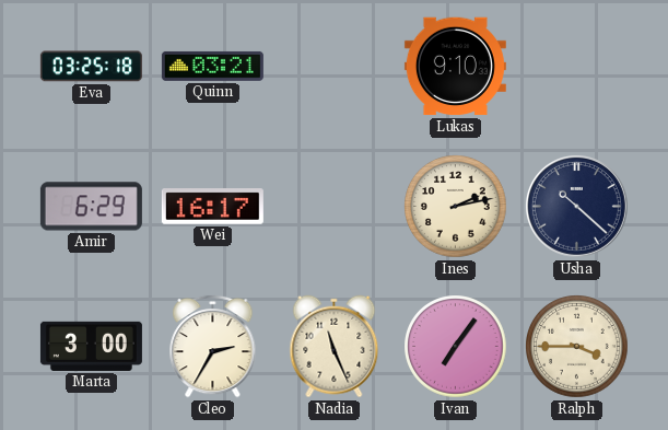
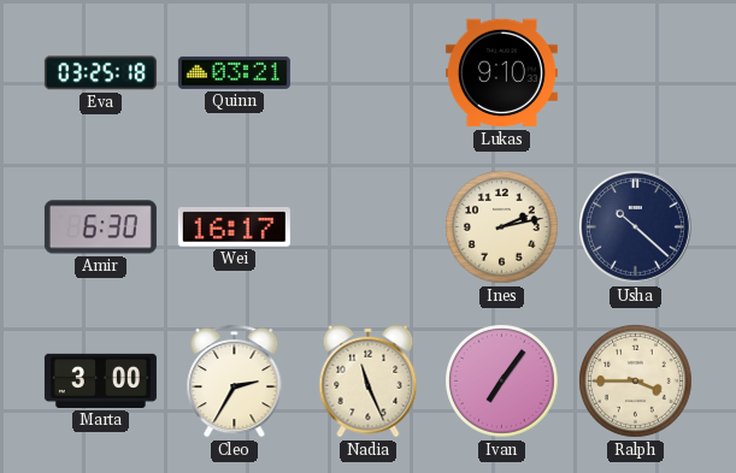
Amir: 6:29 -> 6:30 (100, 227)
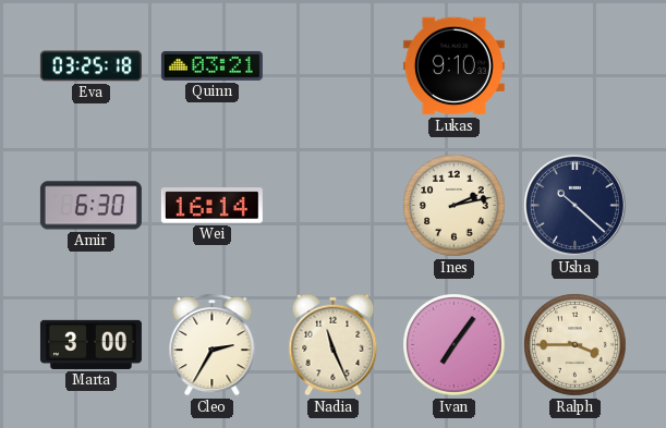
Wei: 16:17 -> 16:14 (211, 206)
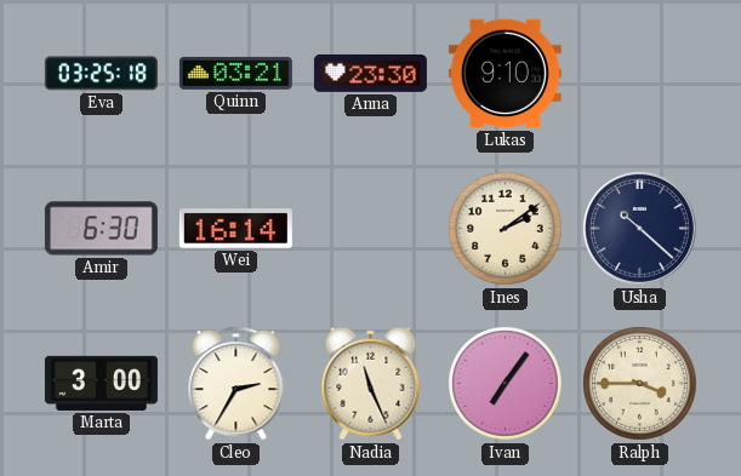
Anna: none -> 23:30 (370, 73)
Ines: 2:13 -> 2:09 (506, 229)
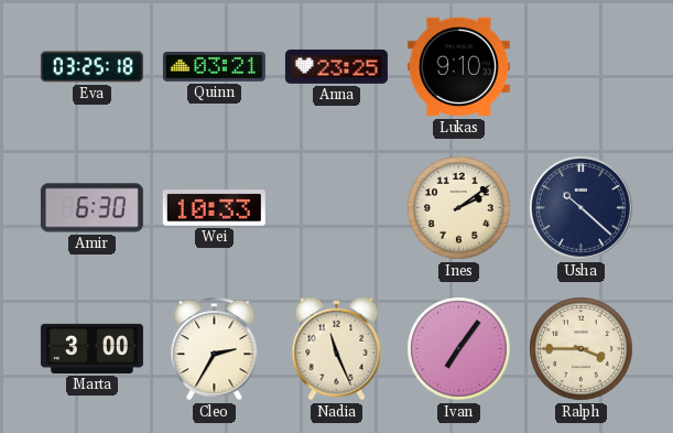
Anna: 23:30 -> 23:25 (336, 66)
Wei: 16:14 -> 10:33 (214, 208)
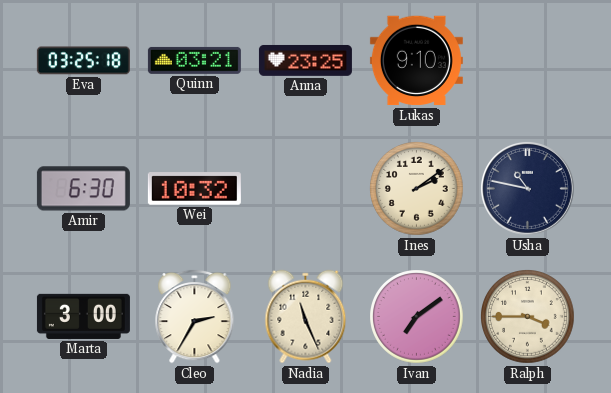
Wei: 10:33 -> 10:32 (194, 189)
Usha: 10:22 -> 10:47 (527, 188)
Ivan: 7:06 -> 7:09 (417, 317)
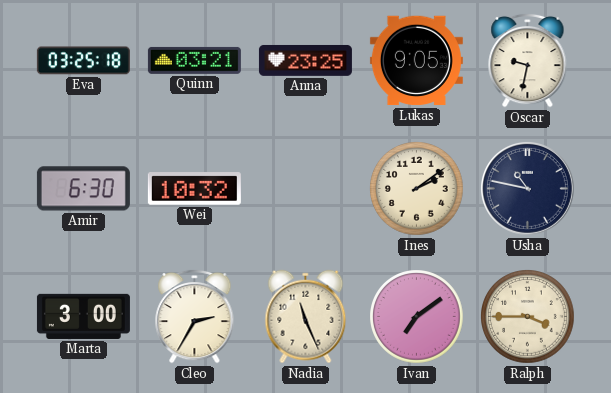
Lukas: 9:10 -> 9:05 (416, 61)
Oscar: none -> 9:32 (528, 60)
